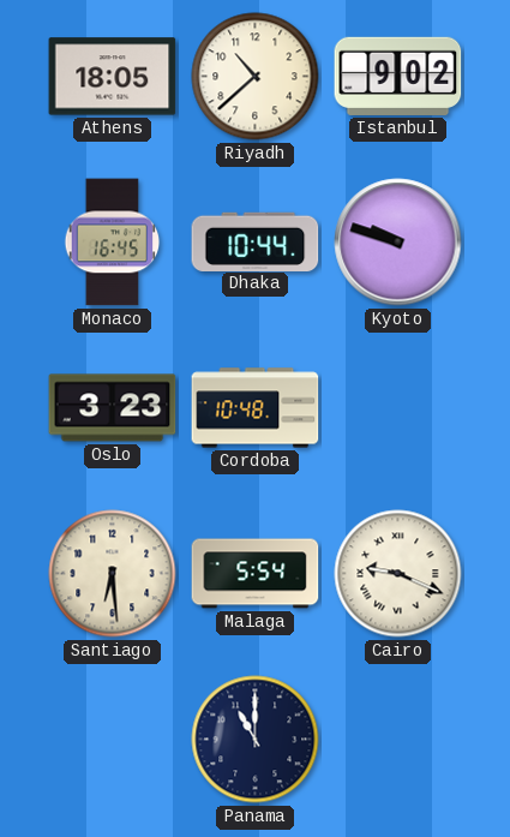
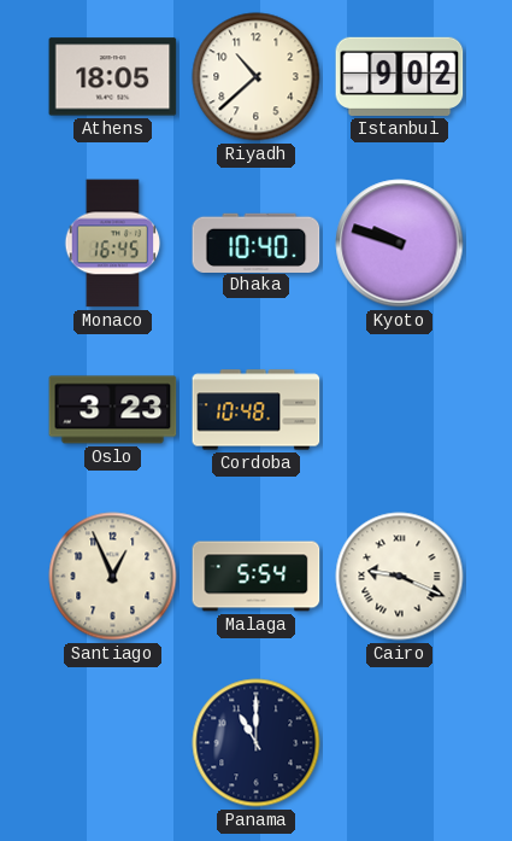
Dhaka: 10:44 -> 10:40 (257, 243)
Santiago: 6:29 -> 12:56 (113, 577)
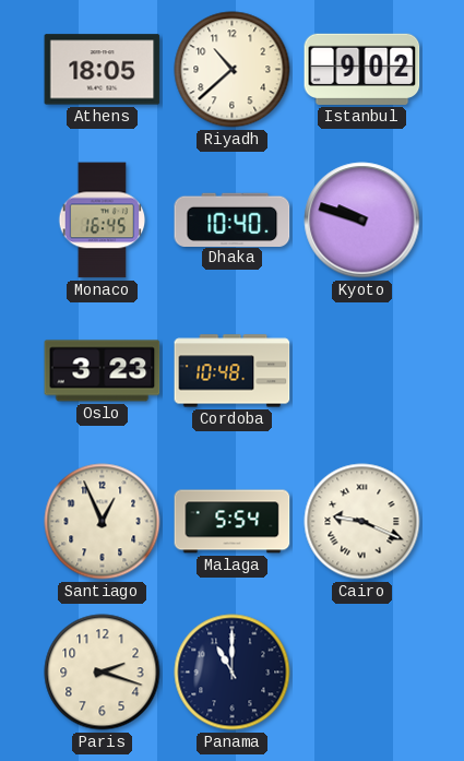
Paris: none -> 2:18 (103, 673)
